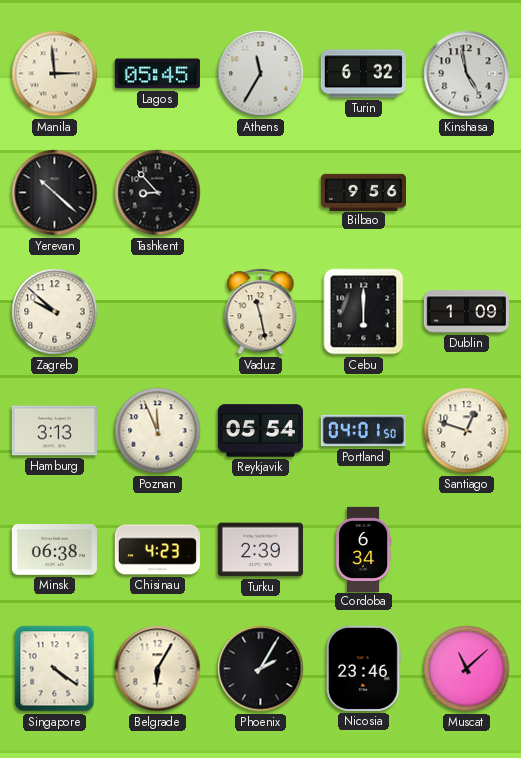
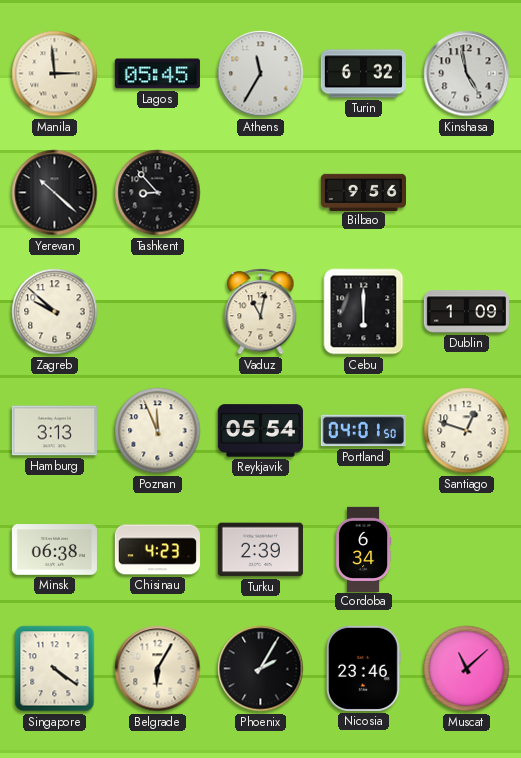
Vaduz: 11:28 -> 11:02 (261, 312)
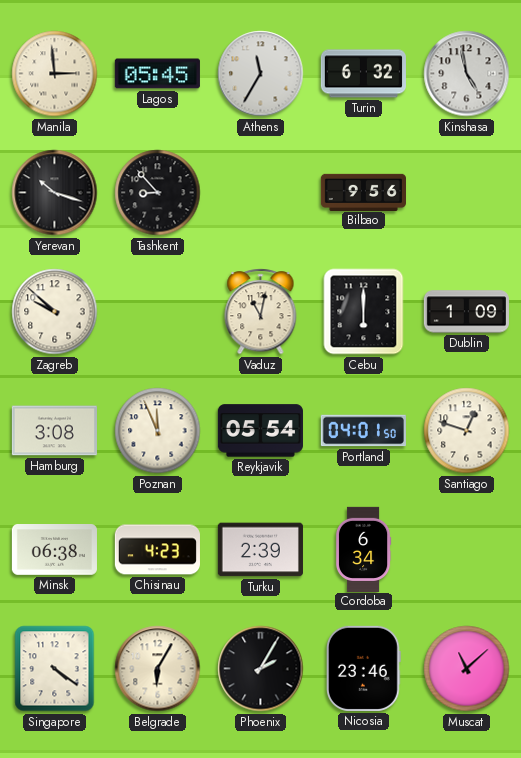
Yerevan: 10:22 -> 10:18 (55, 193)
Hamburg: 3:13 -> 3:08 (54, 431)
